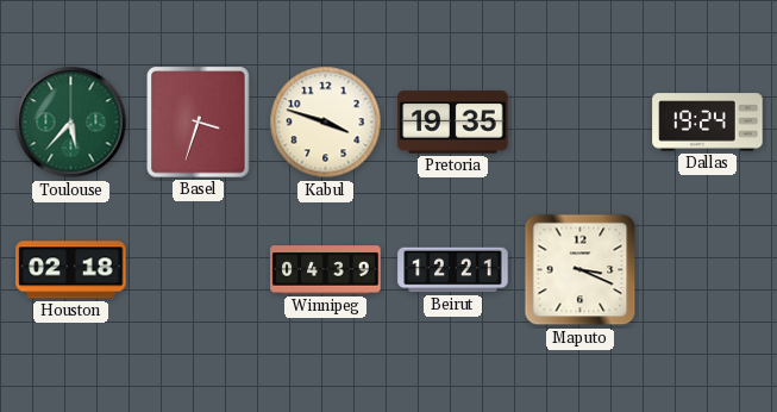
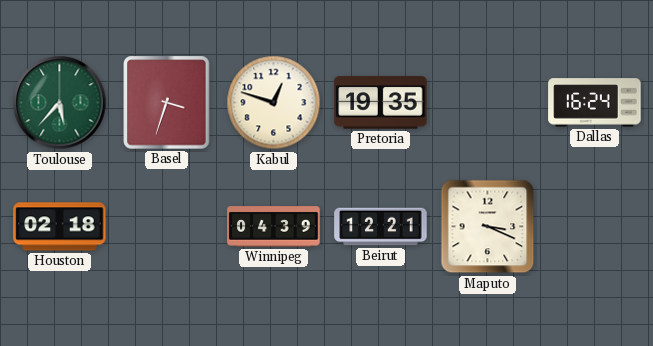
Kabul: 3:48 -> 12:48 (274, 103)
Dallas: 19:24 -> 16:24 (595, 103)
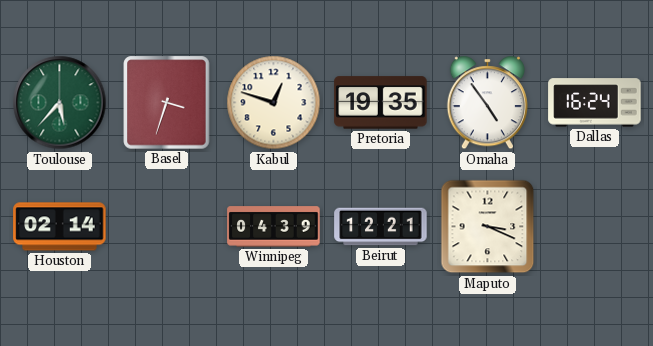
Omaha: none -> 4:54 (487, 103)
Houston: 02:18 -> 02:14 (60, 227)
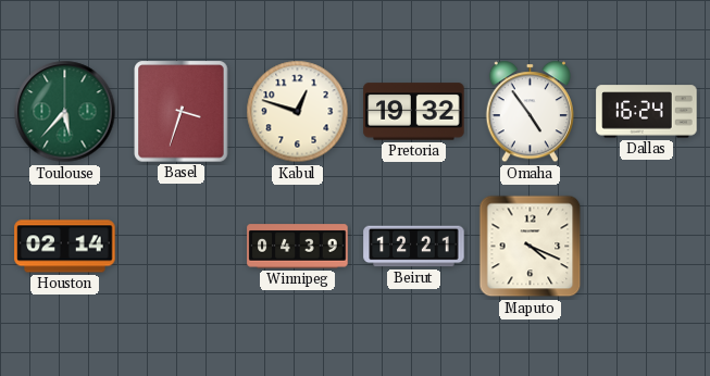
Pretoria: 19:35 -> 19:32 (414, 112)
Maputo: 3:19 -> 4:19 (531, 247)
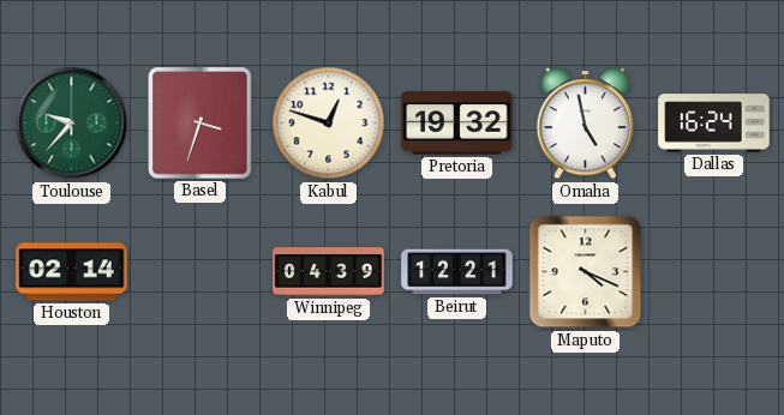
Toulouse: 5:37 -> 9:37 (72, 124)
Omaha: 4:54 -> 4:58 (585, 124)
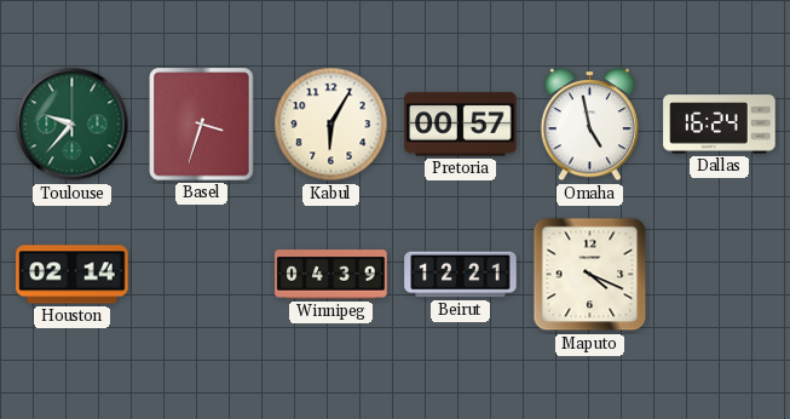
Kabul: 12:48 -> 6:05 (331, 125)
Pretoria: 19:32 -> 00:57 (461, 125)
